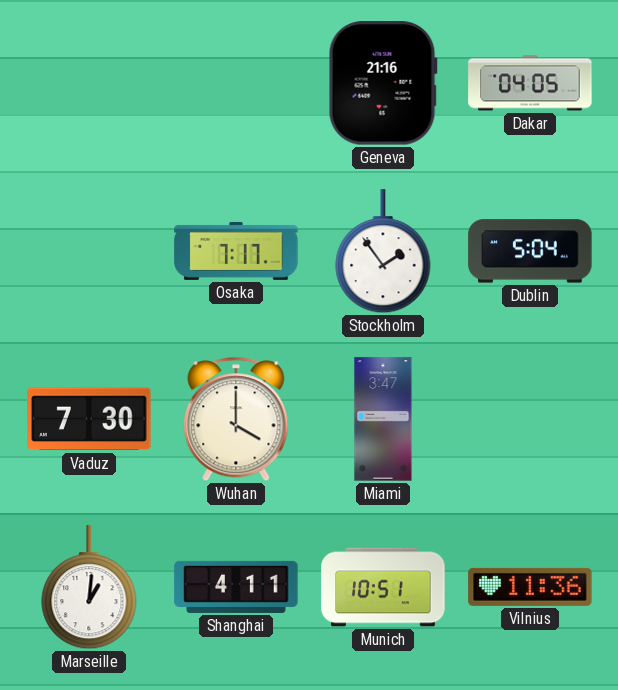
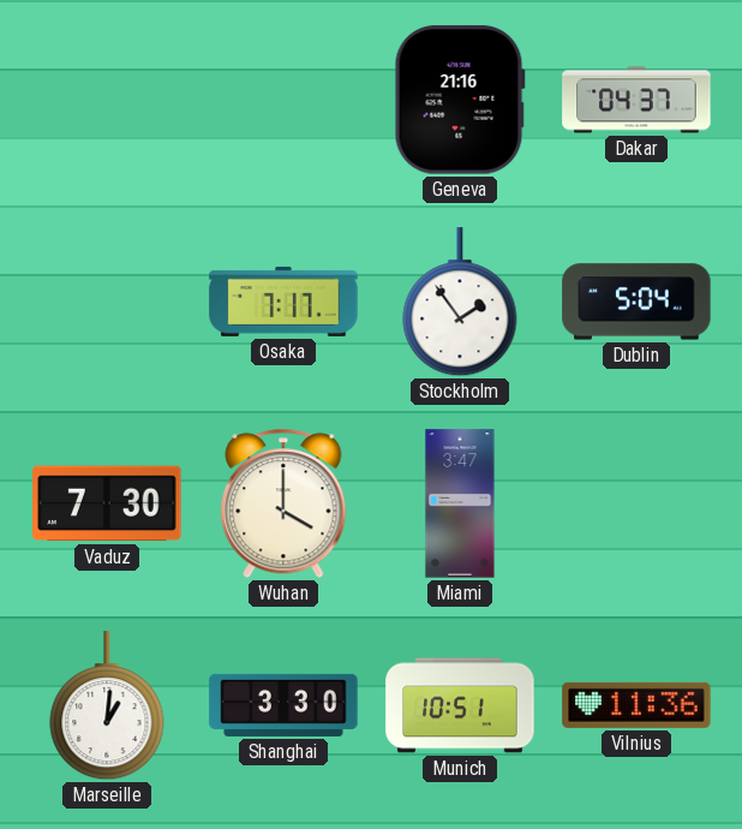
Dakar: 04:05 -> 04:37 (636, 100)
Shanghai: 4:11 -> 3:30 (283, 705)
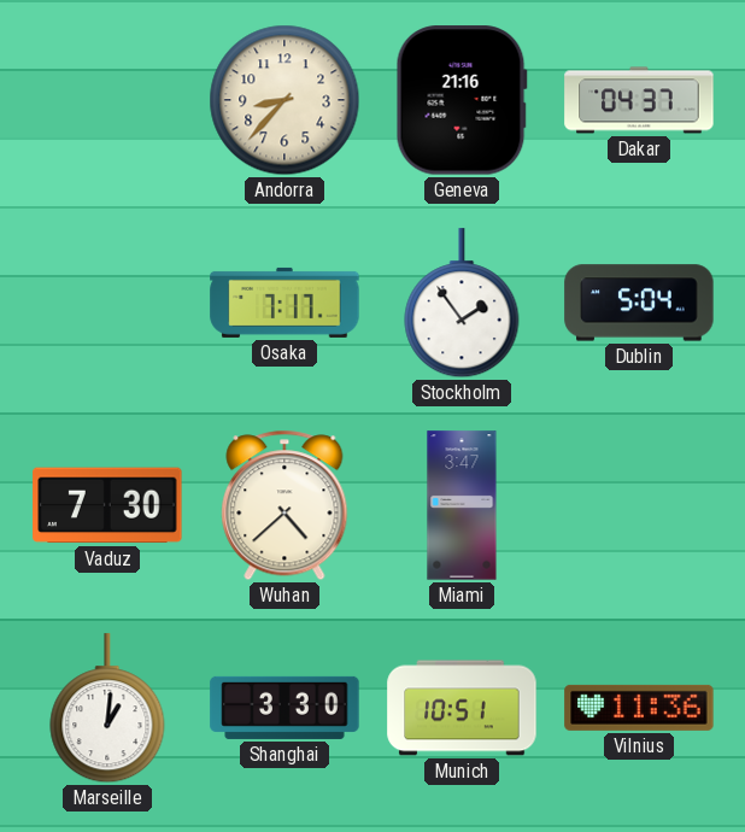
Andorra: none -> 8:37 (284, 100)
Wuhan: 4:00 -> 4:38 (284, 505)
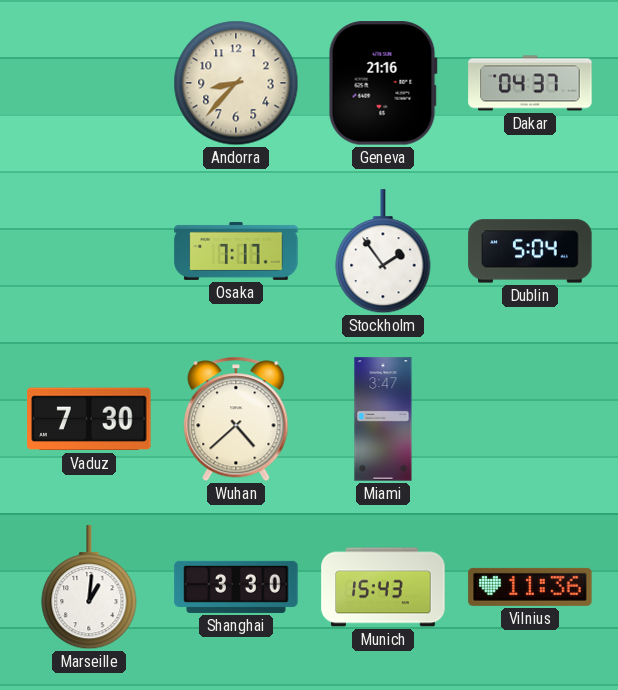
Munich: 10:51 -> 15:43 (383, 587)
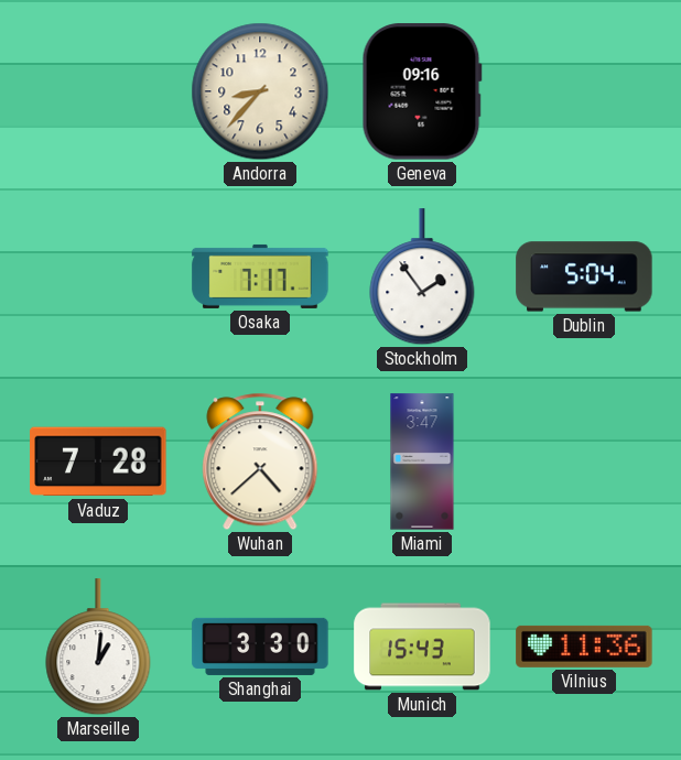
Geneva: 21:16 -> 09:16 (422, 91)
Dakar: 04:37 -> none (530, 83)
Vaduz: 7:30 -> 7:28 (98, 462)
